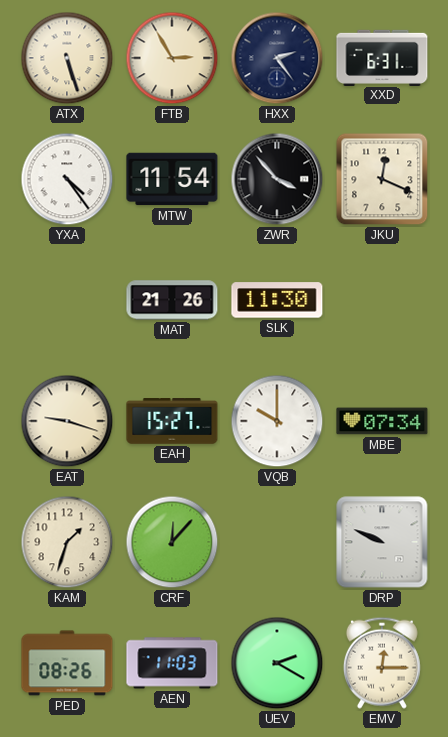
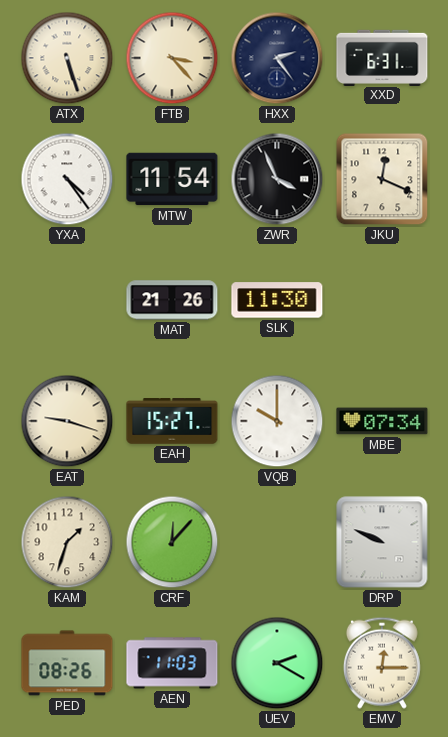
FTB: 2:55 -> 3:23 (172, 58)
ZWR: 3:53 -> 3:56 (277, 179)
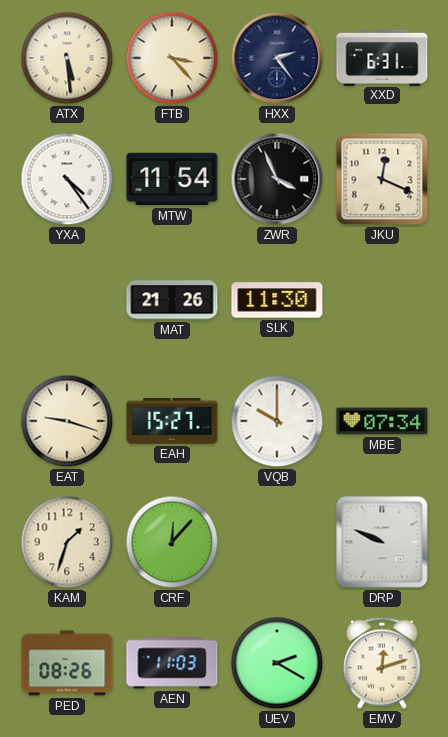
ATX: 5:27 -> 5:29 (67, 58)
EMV: 12:15 -> 12:12 (382, 663)
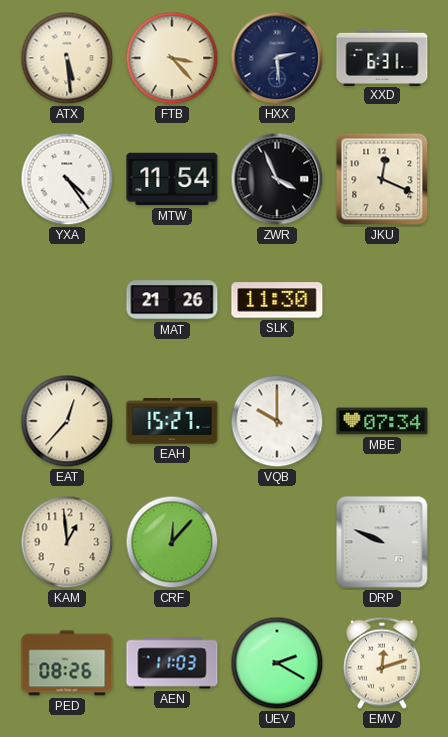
HXX: 2:24 -> 2:29 (277, 58)
EAT: 9:18 -> 12:37 (67, 421)
KAM: 1:33 -> 12:59 (67, 542)
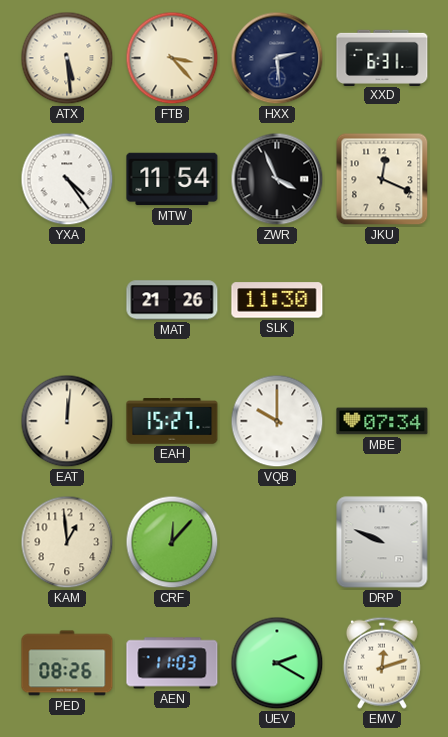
EAT: 12:37 -> 12:01 (67, 421)
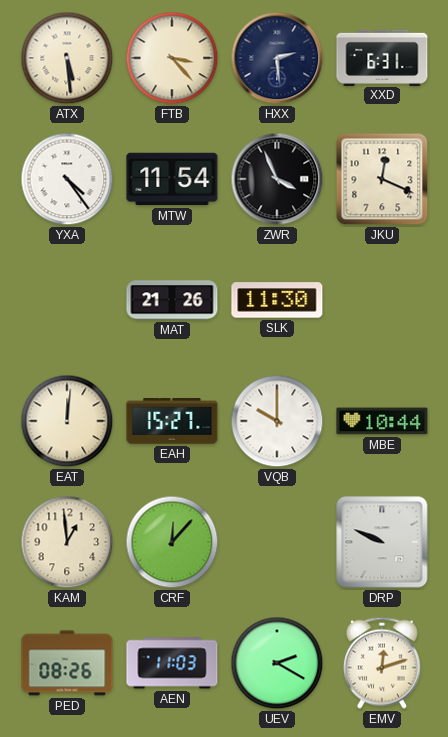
MBE: 07:34 -> 10:44 (382, 421)
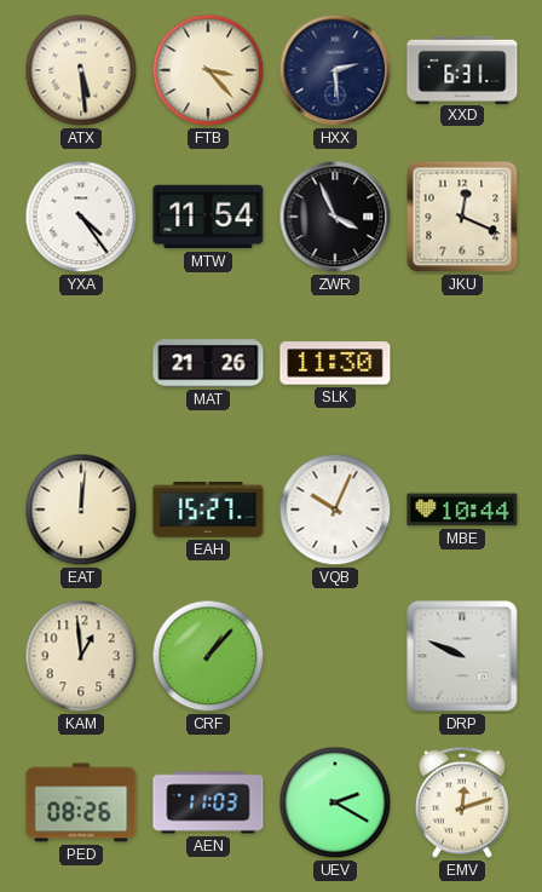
VQB: 10:00 -> 10:04 (335, 510)
CRF: 12:07 -> 1:07 (208, 656)
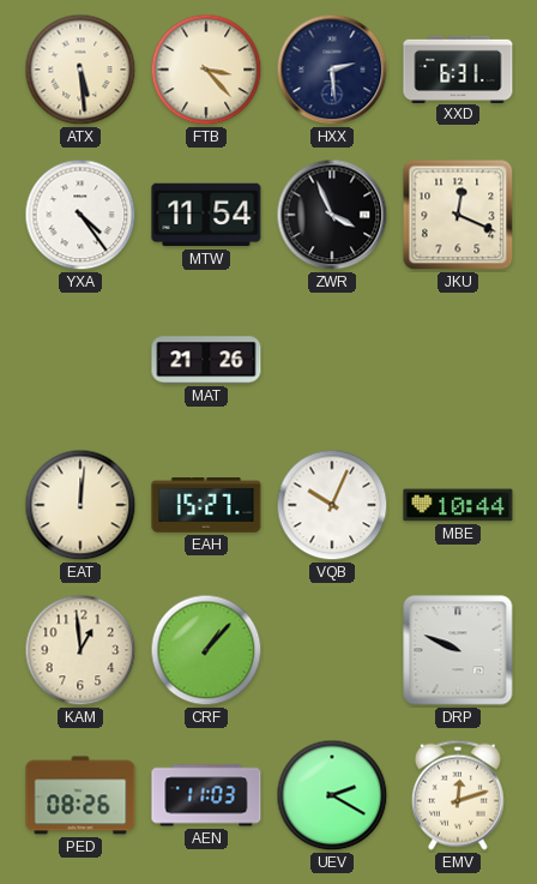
SLK: 11:30 -> none (335, 363)
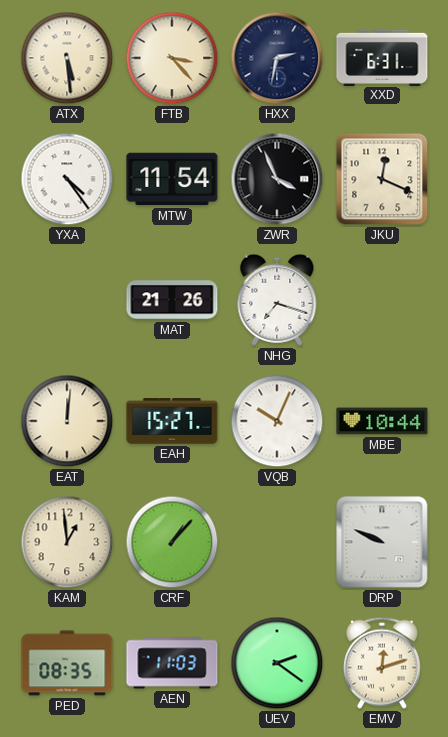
HXX: 2:29 -> 2:32 (277, 58)
NHG: none -> 7:18 (277, 300)
PED: 08:26 -> 08:35 (67, 663)
UEV: 2:20 -> 2:21 (277, 663)
